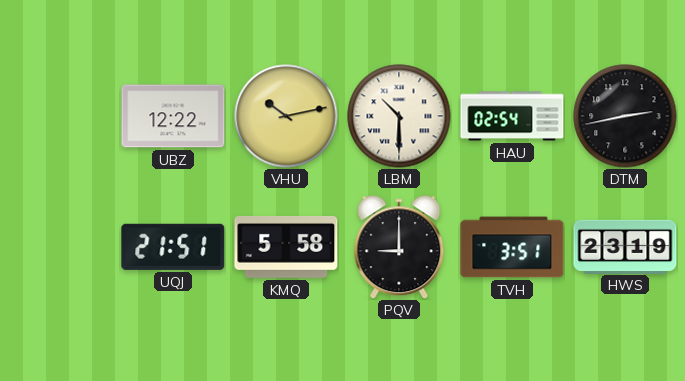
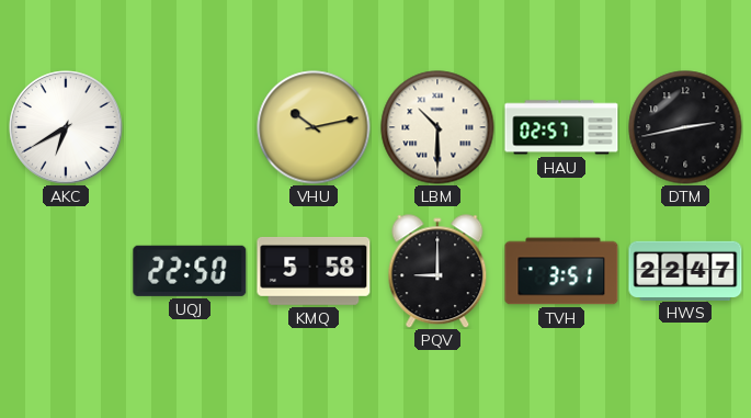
AKC: none -> 6:40 (66, 127)
UBZ: 12:22 -> none (173, 116)
HAU: 02:54 -> 02:57 (561, 127)
UQJ: 21:51 -> 22:50 (190, 271)
HWS: 23:19 -> 22:47 (685, 270)
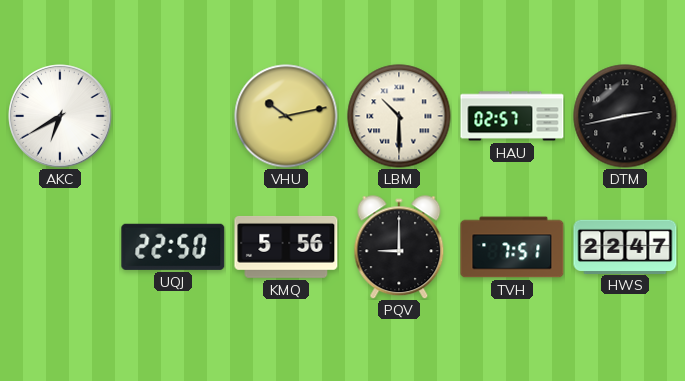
KMQ: 5:58 -> 5:56 (286, 247)
TVH: 3:51 -> 7:51 (512, 247)
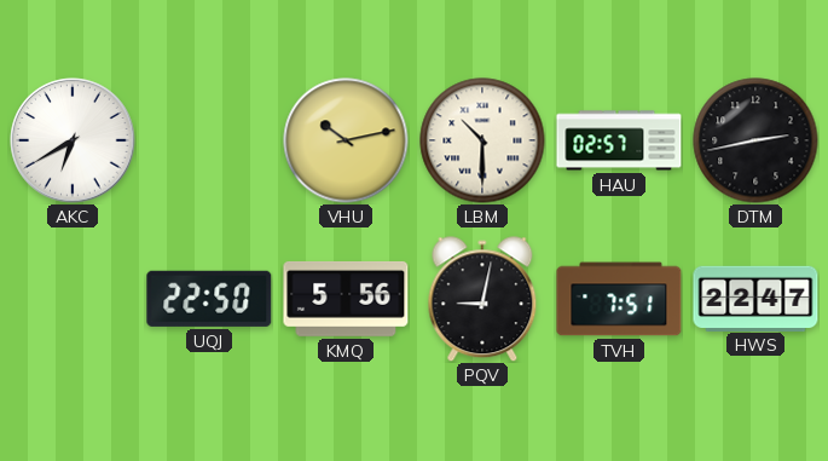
PQV: 9:00 -> 9:02 (482, 299)
